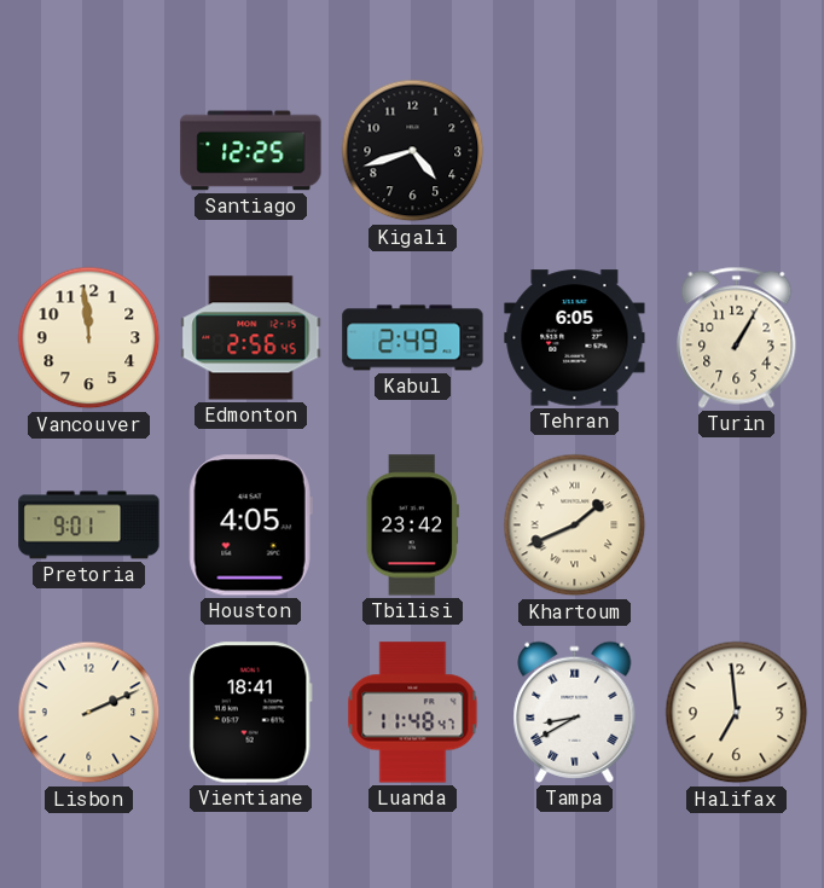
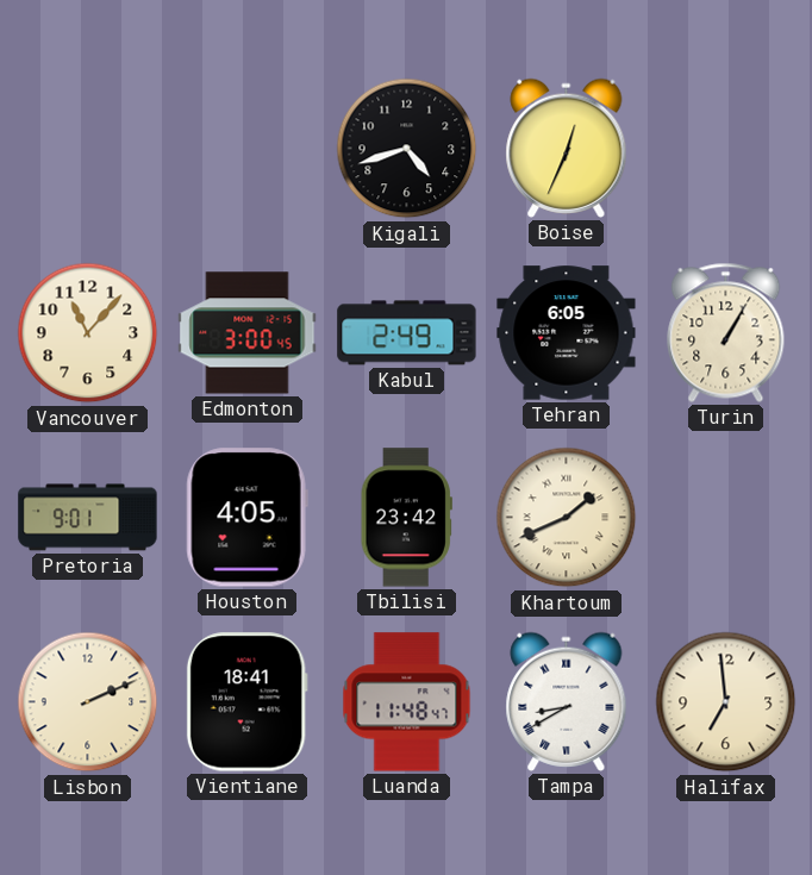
Santiago: 12:25 -> none (251, 151)
Boise: none -> 12:34 (567, 148)
Vancouver: 11:59 -> 11:07 (88, 333)
Edmonton: 2:56 -> 3:00 (248, 333)
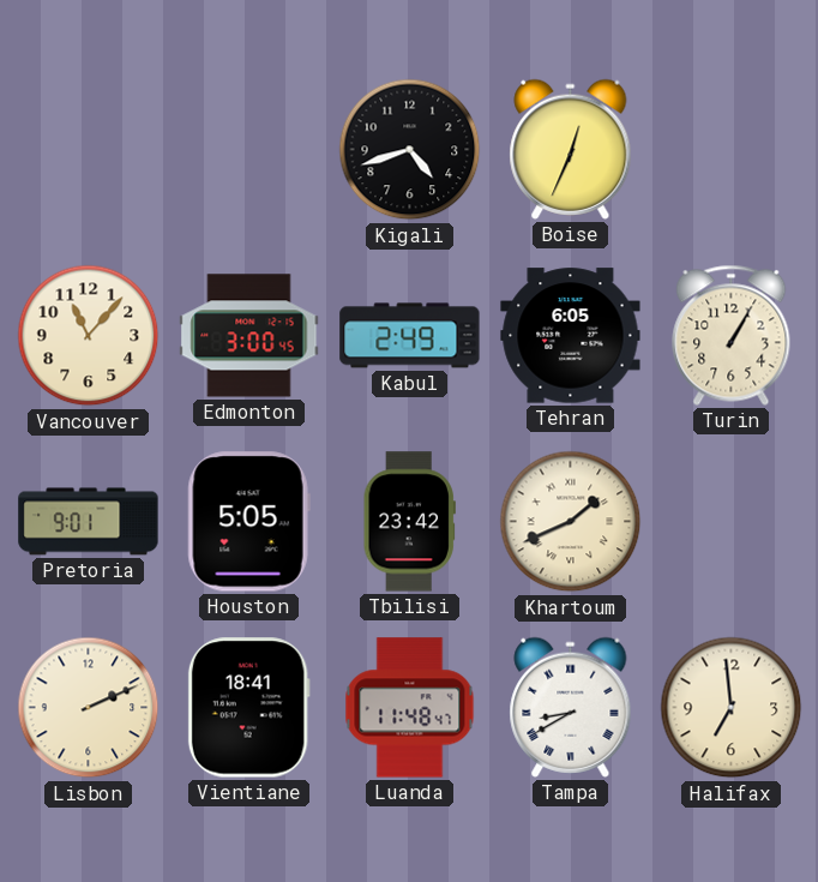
Houston: 4:05 -> 5:05 (248, 522)
